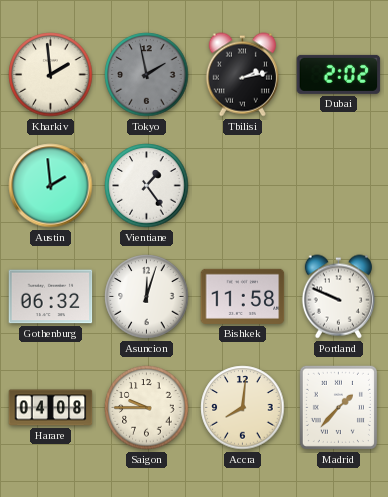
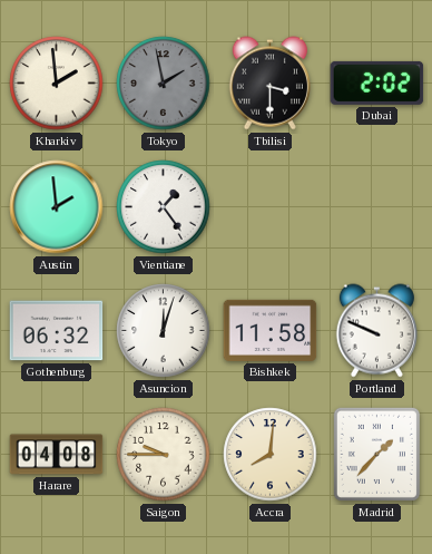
Tbilisi: 2:13 -> 3:30 (269, 84)
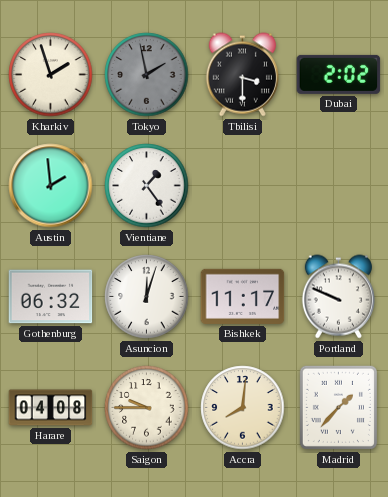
Kharkiv: 1:59 -> 1:57 (51, 75)
Bishkek: 11:58 -> 11:17 (243, 296)
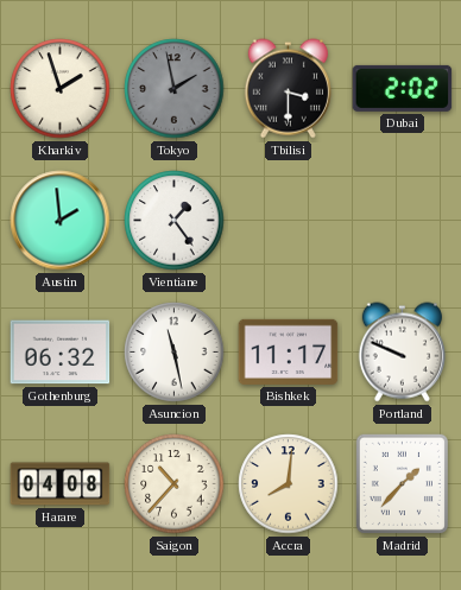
Asuncion: 12:03 -> 11:28 (175, 353)
Saigon: 9:45 -> 10:37 (175, 484)
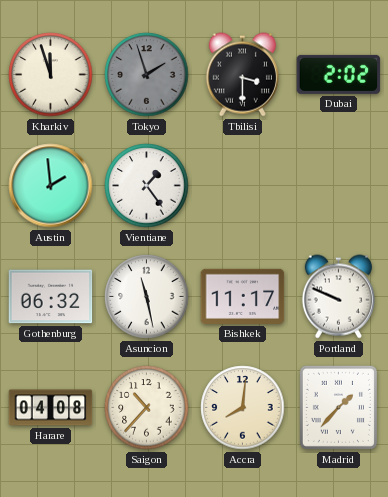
Kharkiv: 1:57 -> 11:57 (51, 75)
Tokyo: 1:58 -> 1:57 (147, 75)
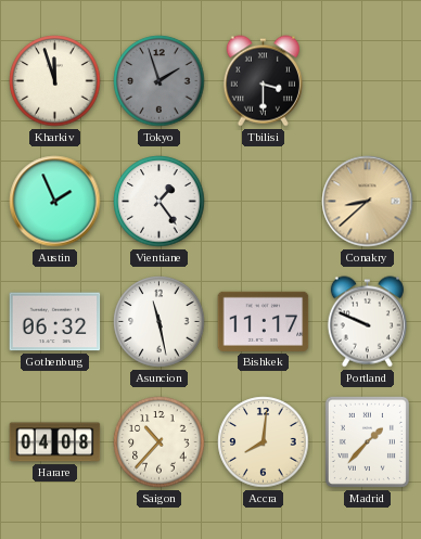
Dubai: 2:02 -> none (339, 74)
Austin: 1:59 -> 1:56 (55, 202)
Conakry: none -> 8:38 (368, 202)
